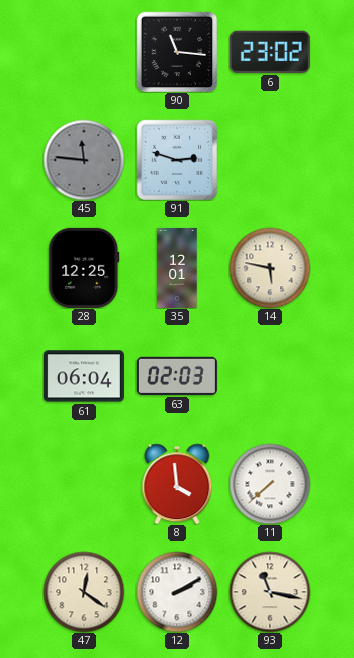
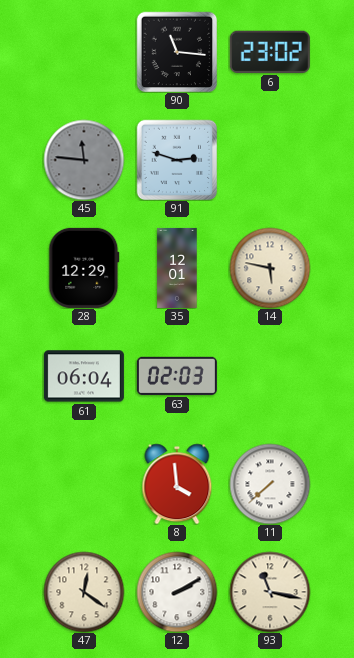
28: 12:25 -> 12:29 (84, 268)
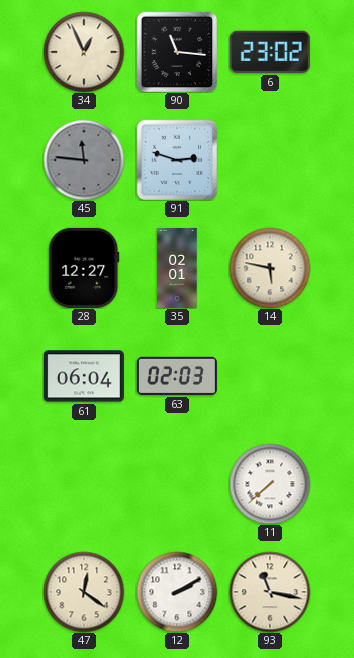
34: none -> 12:56 (84, 52)
28: 12:29 -> 12:27 (84, 268)
35: 12:01 -> 02:01 (177, 268)
8: 3:59 -> none (177, 484)
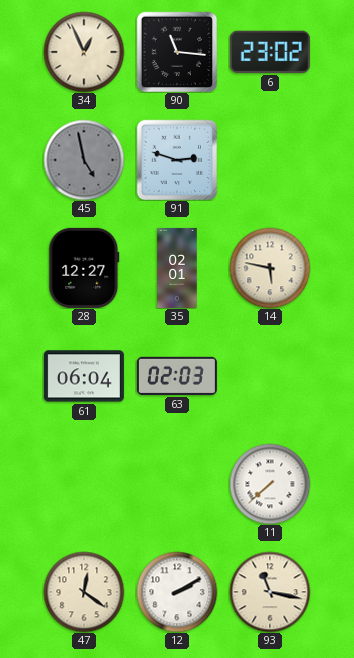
45: 11:46 -> 4:58 (84, 160)
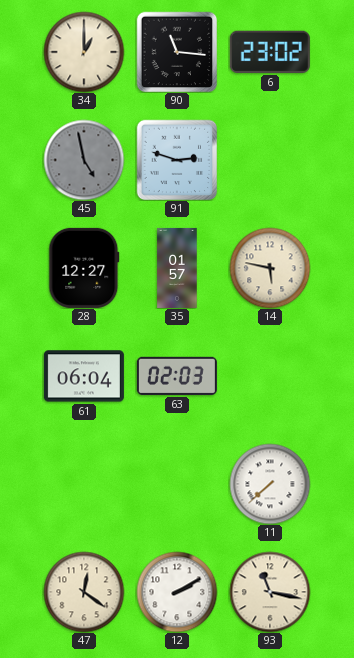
34: 12:56 -> 1:00 (84, 52)
35: 02:01 -> 01:57 (177, 268)
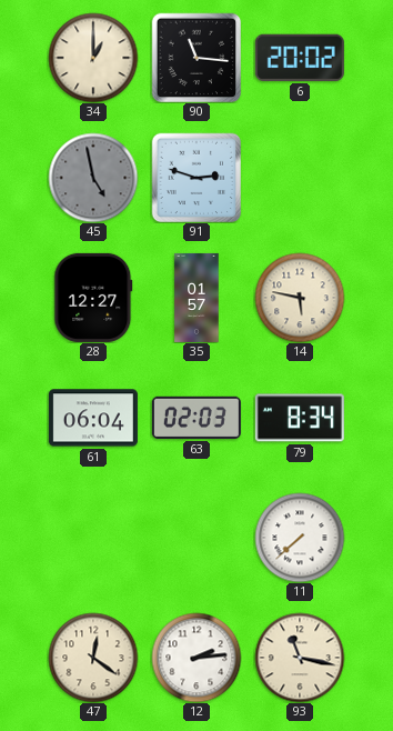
6: 23:02 -> 20:02 (300, 58)
79: none -> 8:34 (300, 418)
12: 2:10 -> 2:14 (196, 658)
